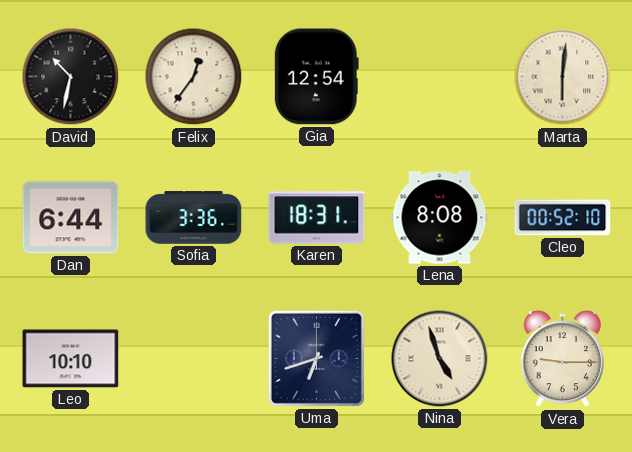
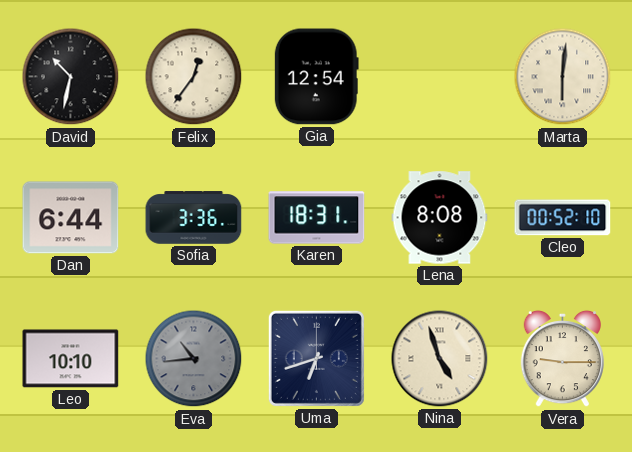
Eva: none -> 10:44 (194, 359)
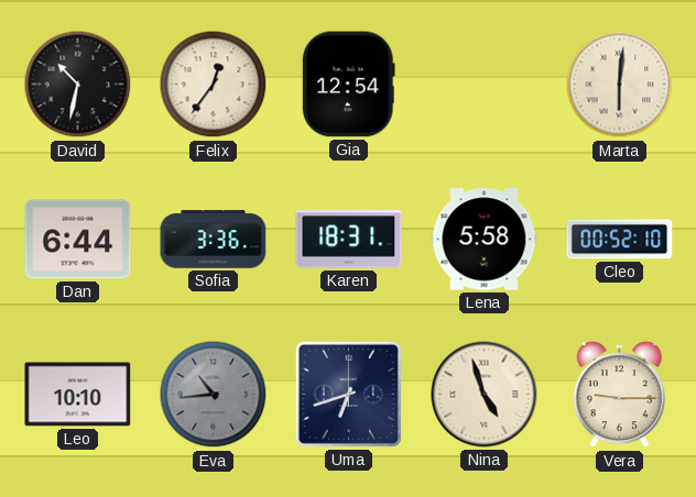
Lena: 8:08 -> 5:58 (485, 240)
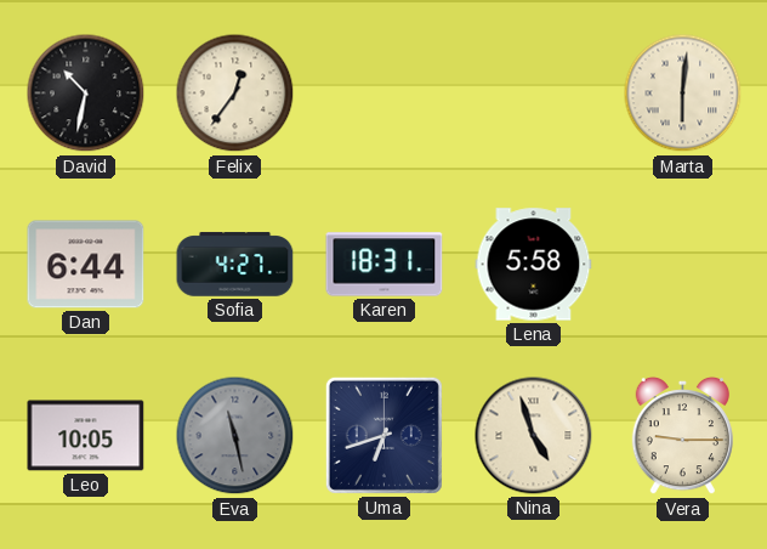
Gia: 12:54 -> none (348, 85)
Sofia: 3:36 -> 4:27 (235, 265)
Cleo: 00:52 -> none (620, 240)
Leo: 10:10 -> 10:05 (86, 436)
Eva: 10:44 -> 11:28 (235, 436)
